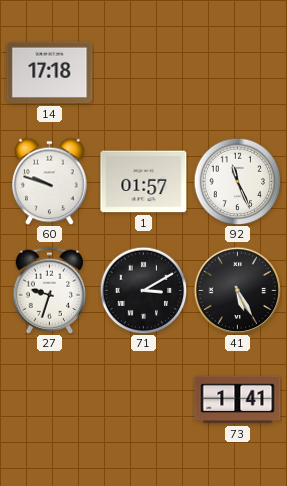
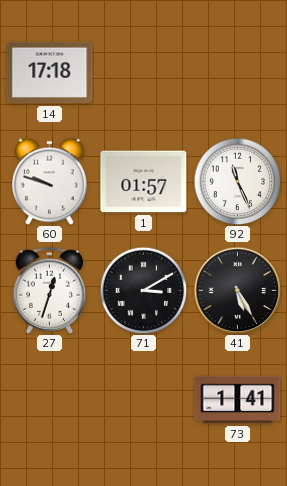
27: 9:33 -> 12:33 (50, 290)
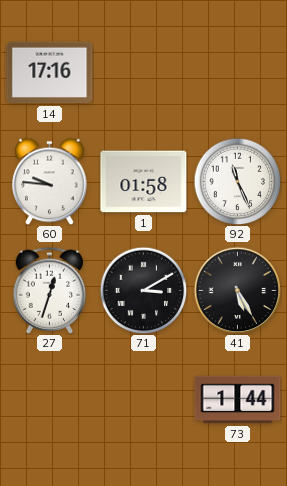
14: 17:18 -> 17:16 (50, 73)
60: 9:48 -> 9:46 (50, 181)
1: 01:57 -> 01:58 (144, 182)
73: 1:41 -> 1:44 (238, 400)
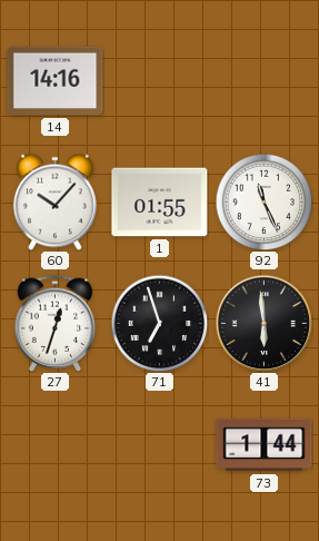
14: 17:16 -> 14:16 (56, 81)
60: 9:46 -> 10:07 (56, 201)
1: 01:58 -> 01:55 (160, 203)
71: 3:10 -> 6:57 (159, 323)
41: 5:25 -> 5:59 (263, 323)
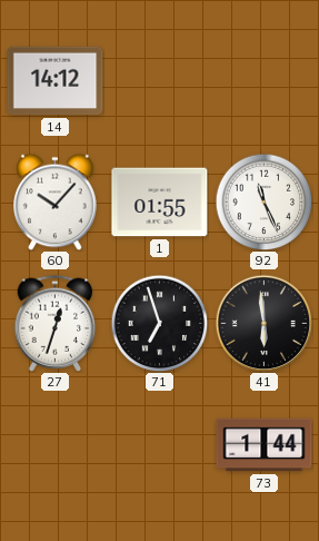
14: 14:16 -> 14:12 (56, 81)
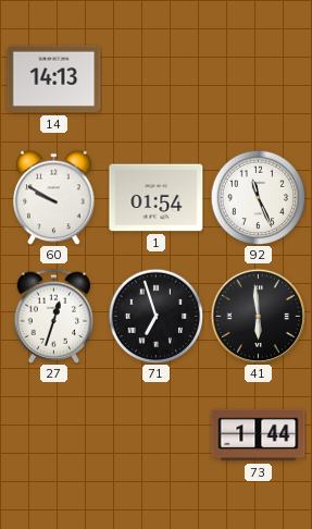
14: 14:12 -> 14:13 (54, 79)
60: 10:07 -> 9:50 (54, 197)
1: 01:55 -> 01:54 (157, 198)
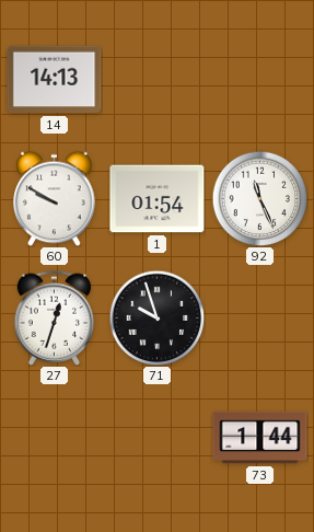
71: 6:57 -> 9:57 (156, 317)
41: 5:59 -> none (258, 316)
